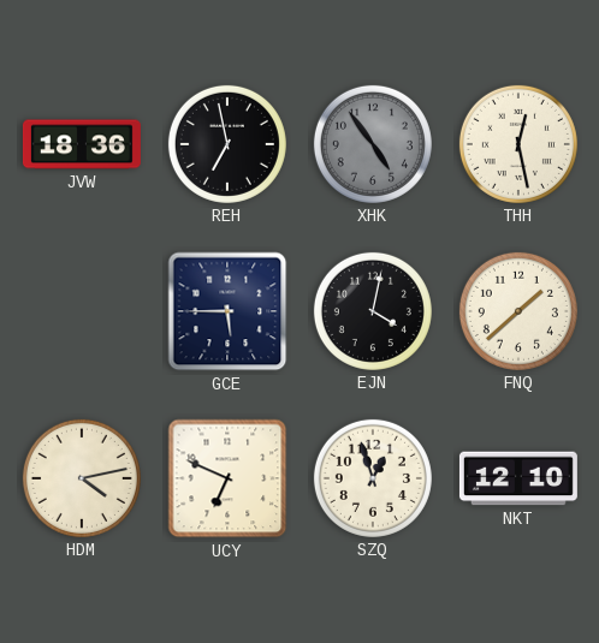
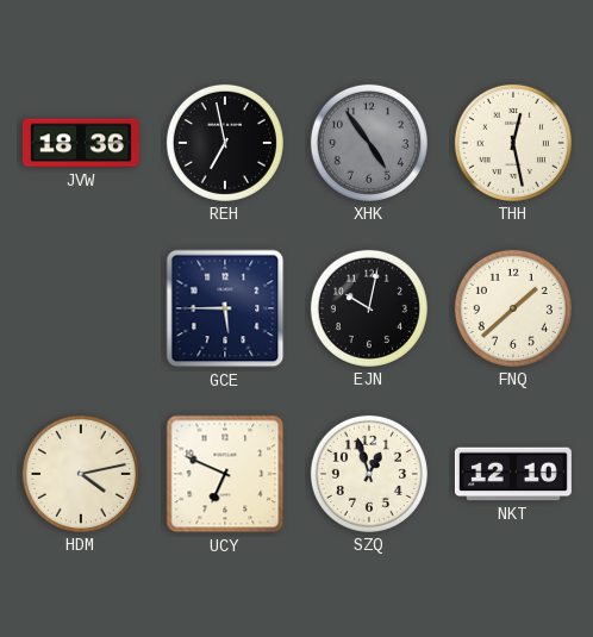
EJN: 4:02 -> 10:02 (369, 308)
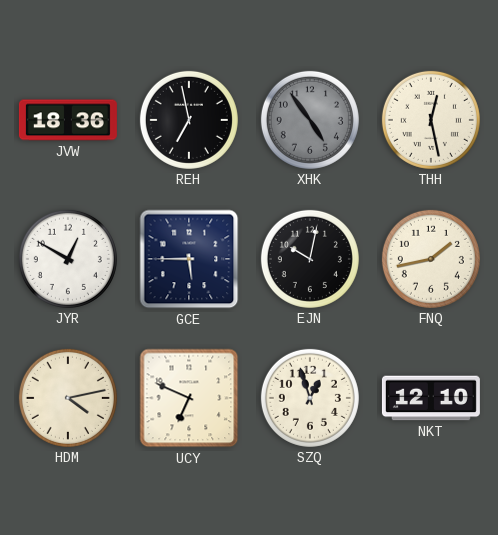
JYR: none -> 12:50 (68, 259)
FNQ: 1:38 -> 1:43 (431, 259)
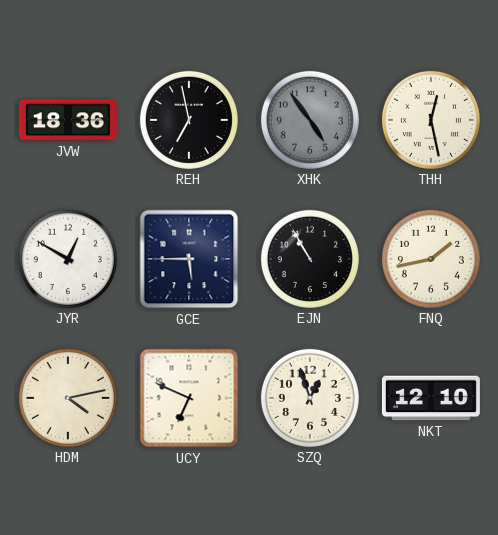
EJN: 10:02 -> 10:55 (310, 259)
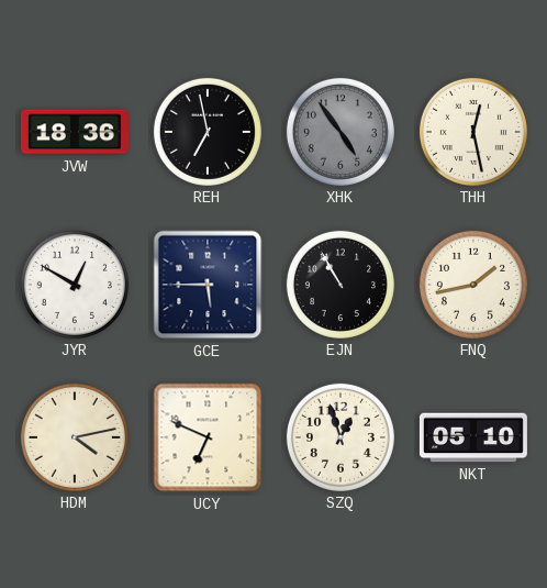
NKT: 12:10 -> 05:10 (473, 437)
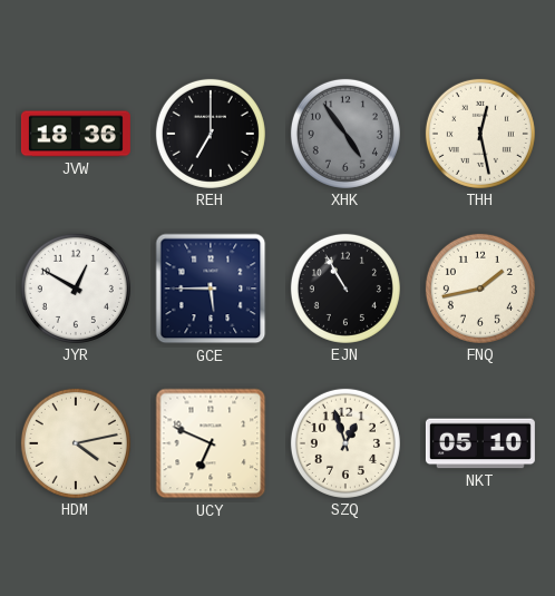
REH: 6:58 -> 7:00 (211, 134)
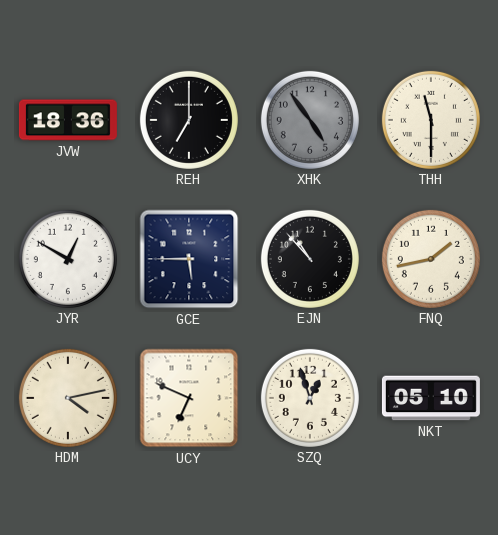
THH: 12:28 -> 11:30 (431, 120)
EJN: 10:55 -> 10:53 (310, 259)
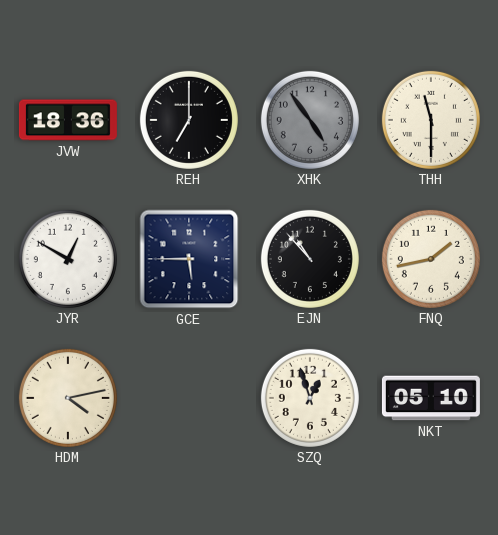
UCY: 6:49 -> none (189, 398)
